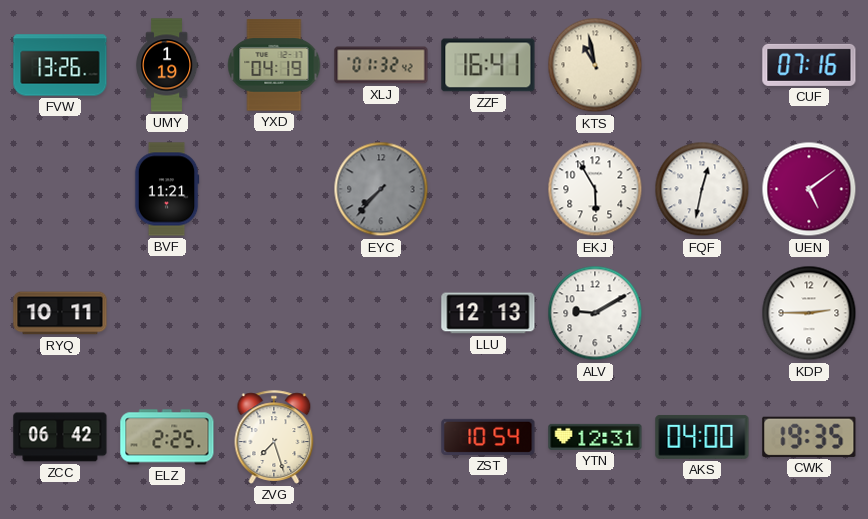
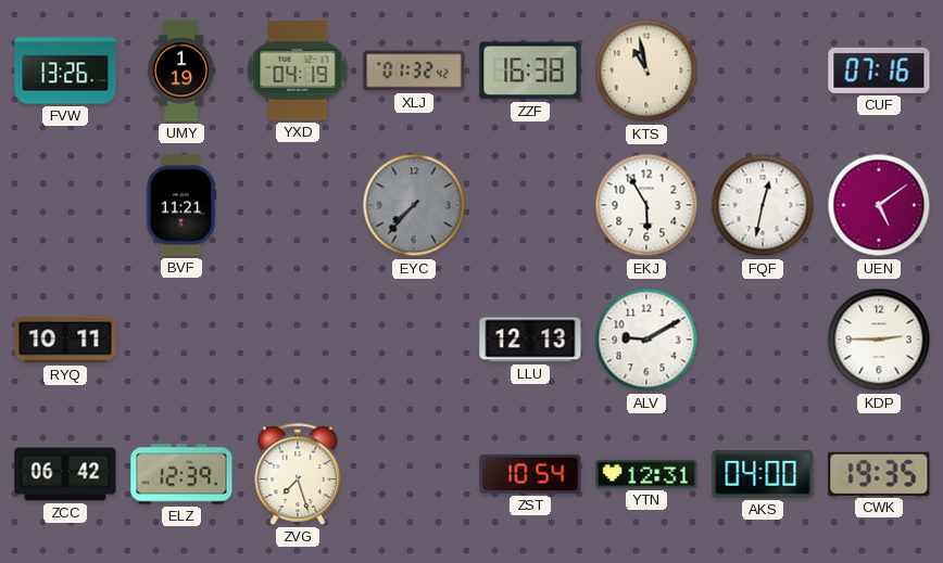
ZZF: 16:41 -> 16:38 (530, 71)
ELZ: 2:25 -> 12:39 (181, 474)
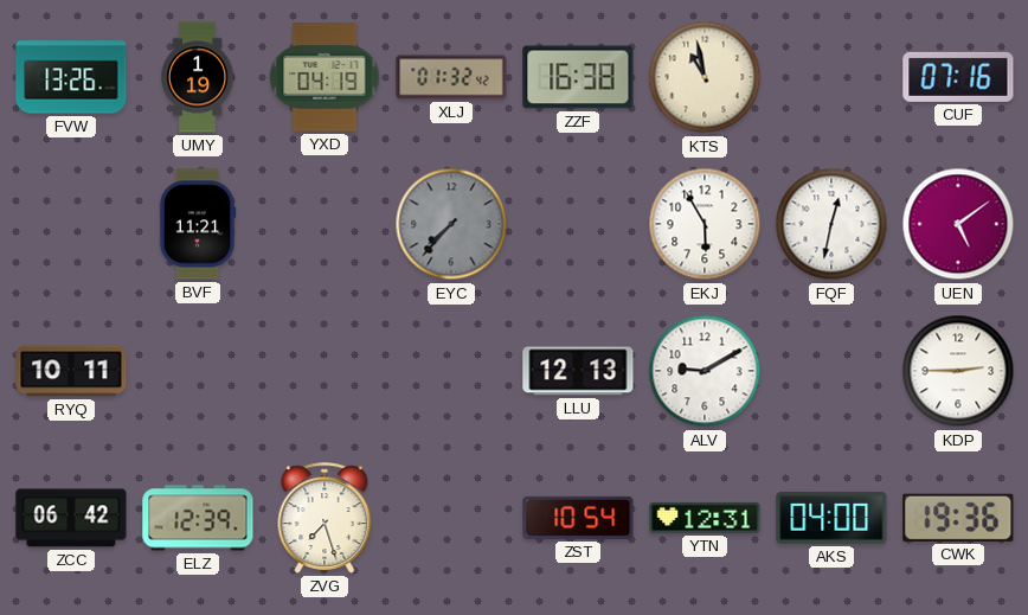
CWK: 19:35 -> 19:36 (958, 518)
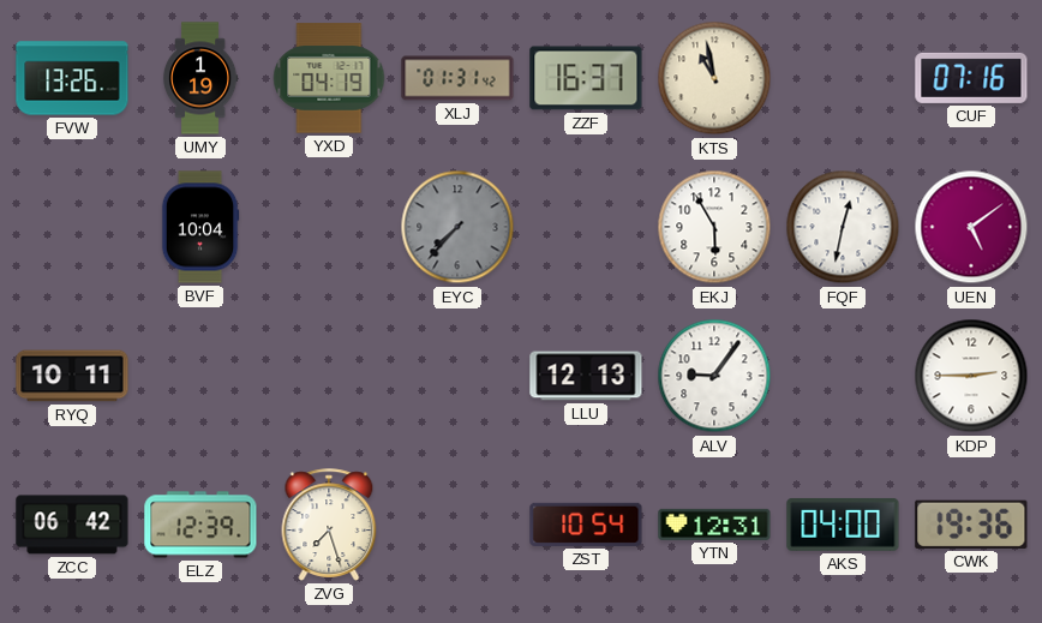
XLJ: 01:32 -> 01:31 (457, 78)
ZZF: 16:38 -> 16:37 (586, 78)
BVF: 11:21 -> 10:04 (200, 227)
ALV: 9:10 -> 9:06 (714, 376)
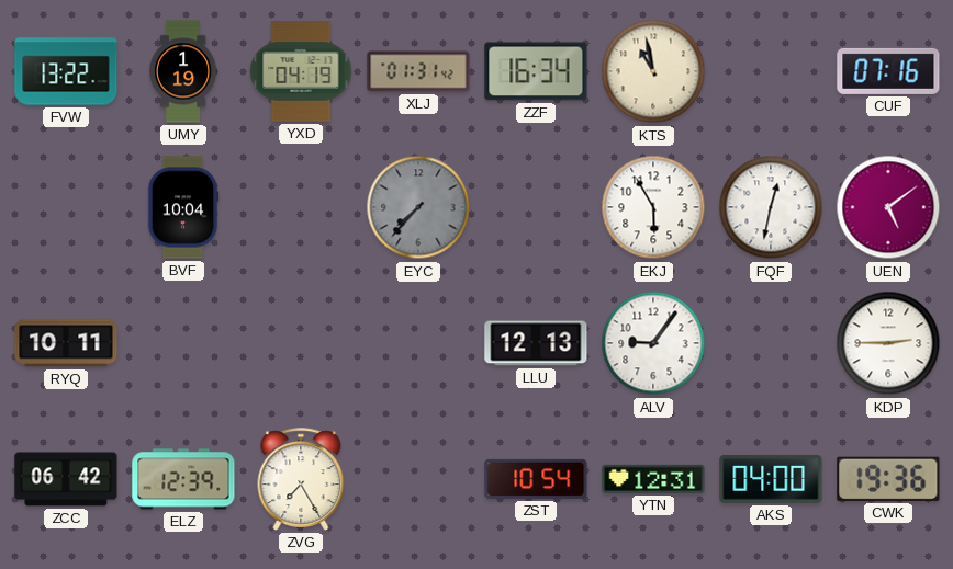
FVW: 13:26 -> 13:22 (66, 71)
ZZF: 16:37 -> 16:34 (536, 71)
ZVG: 7:27 -> 7:25 (301, 479)
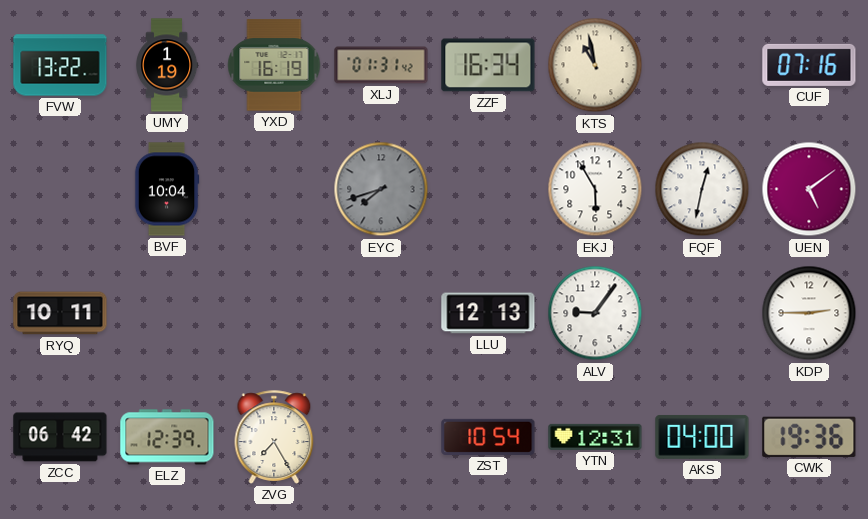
YXD: 04:19 -> 16:19 (274, 65)
EYC: 7:37 -> 7:42 (381, 189)
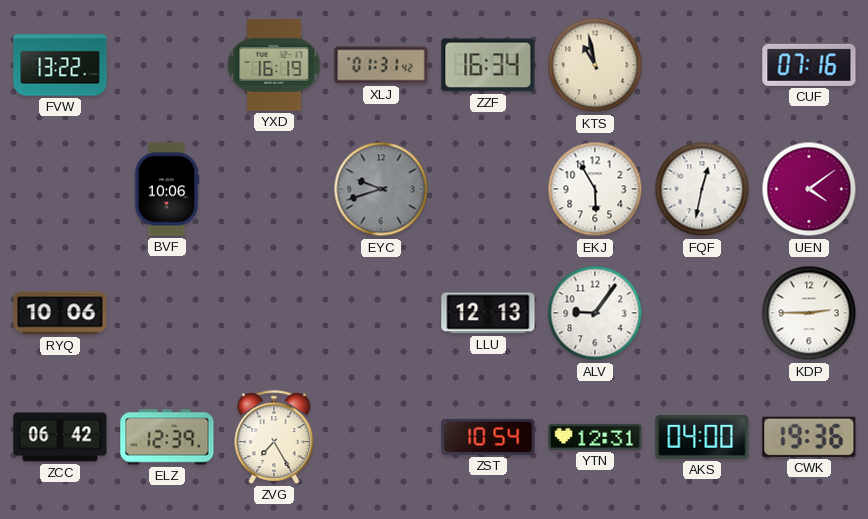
UMY: 1:19 -> none (168, 65)
BVF: 10:04 -> 10:06 (167, 189)
EYC: 7:42 -> 9:42 (381, 189)
UEN: 5:09 -> 4:09 (809, 189)
RYQ: 10:11 -> 10:06 (60, 313)
